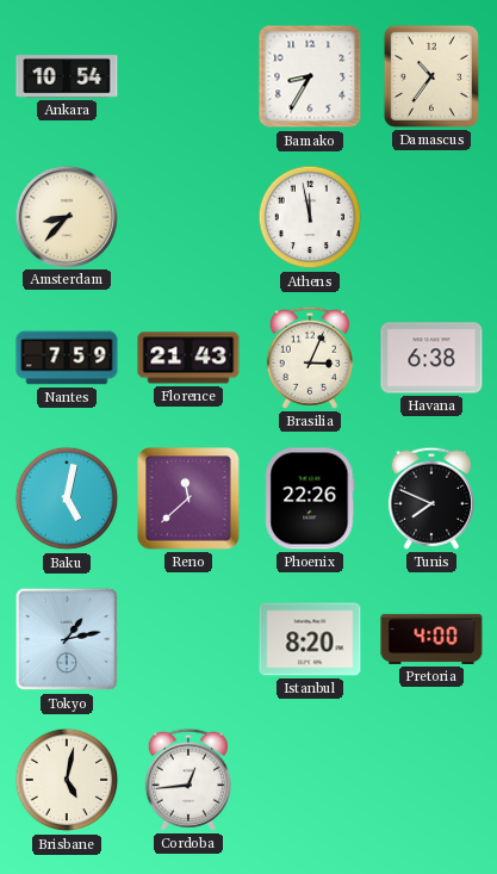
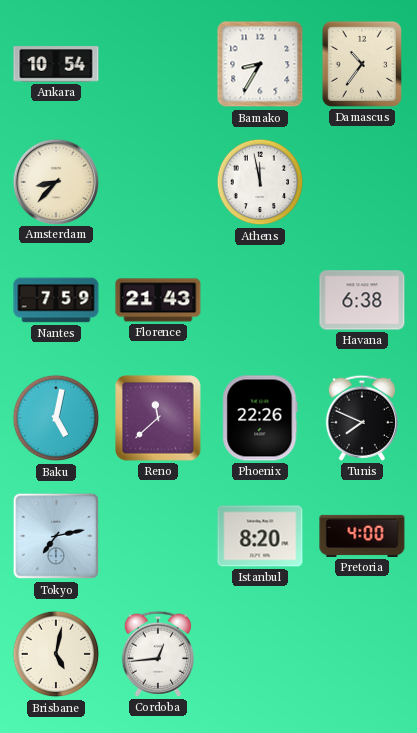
Brasilia: 3:04 -> none (309, 358)
Tokyo: 1:13 -> 7:13 (56, 536)
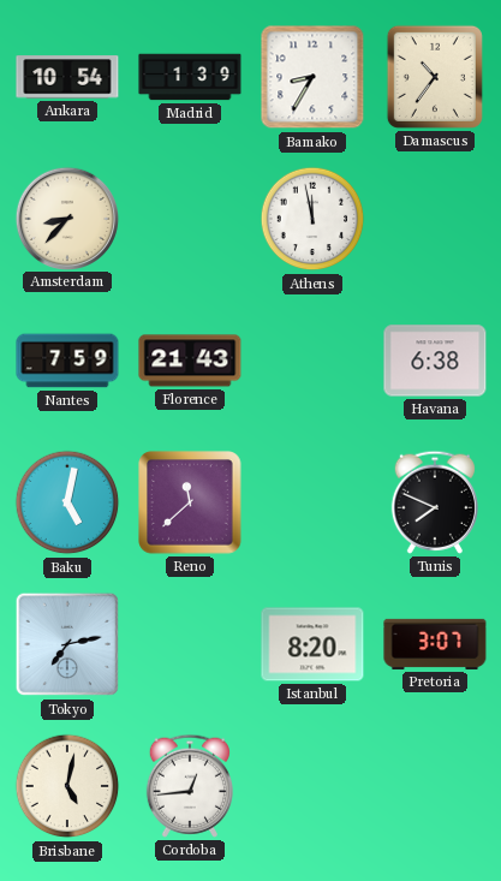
Madrid: none -> 1:39 (190, 77)
Phoenix: 22:26 -> none (260, 418)
Pretoria: 4:00 -> 3:07 (435, 644)
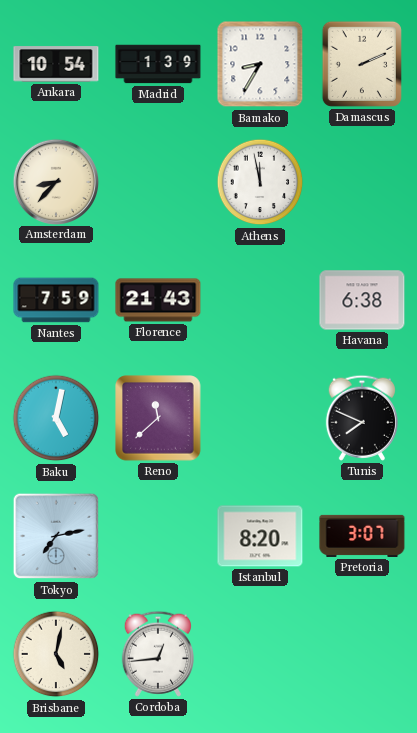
Damascus: 10:36 -> 2:11 (362, 64)
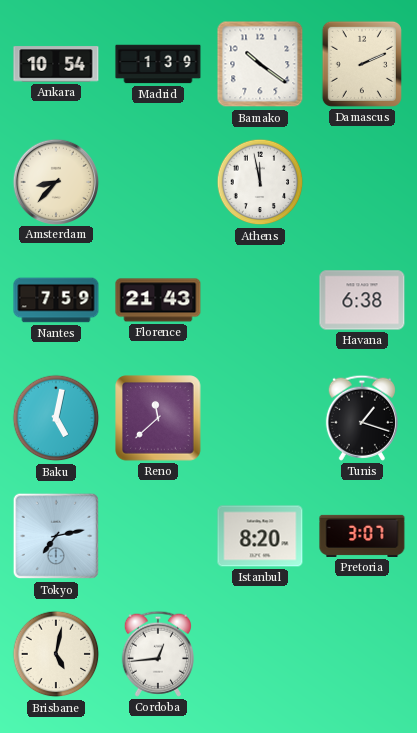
Bamako: 8:35 -> 10:21 (260, 64)
Tunis: 7:49 -> 1:18 (361, 418)
